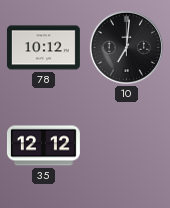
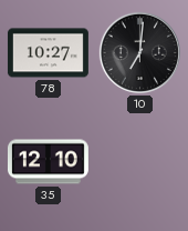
78: 10:12 -> 10:27 (48, 53)
35: 12:12 -> 12:10 (48, 162)
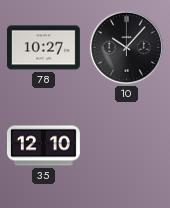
10: 7:01 -> 10:07 (126, 47)
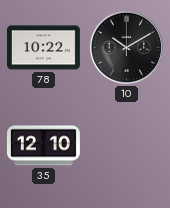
78: 10:27 -> 10:22 (43, 48)
10: 10:07 -> 10:10 (126, 47)
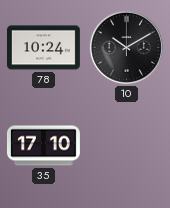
78: 10:22 -> 10:24 (43, 48)
35: 12:10 -> 17:10 (43, 146)
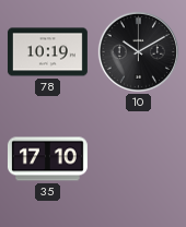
78: 10:24 -> 10:19 (47, 52)
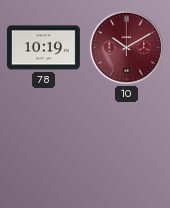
10 dial: black -> burgundy (126, 47)
35: 17:10 -> none (47, 159)
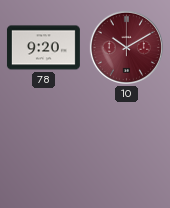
78: 10:19 -> 9:20 (43, 48)
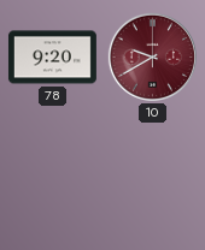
10: 10:10 -> 9:40 (152, 56)
